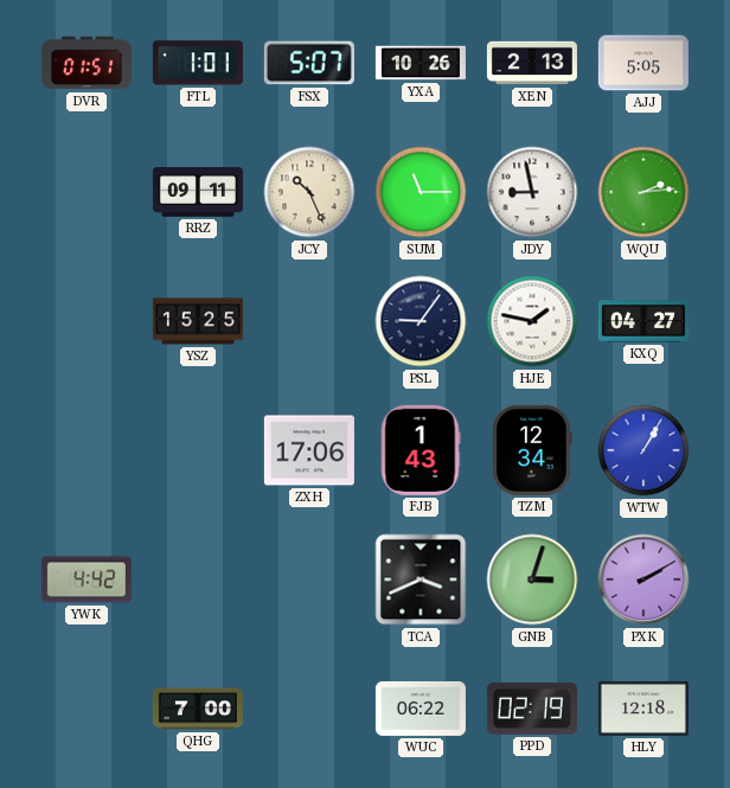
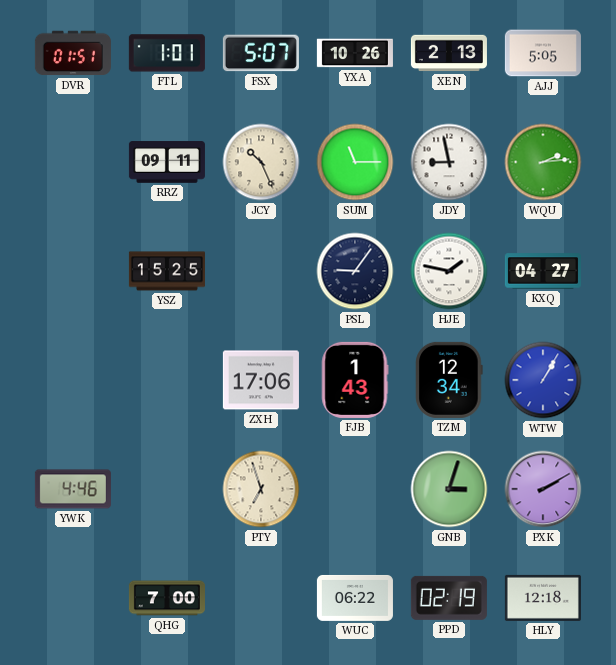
YWK: 4:42 -> 4:46 (73, 489)
PTY: none -> 6:57 (261, 489)
TCA: 3:41 -> none (421, 579)
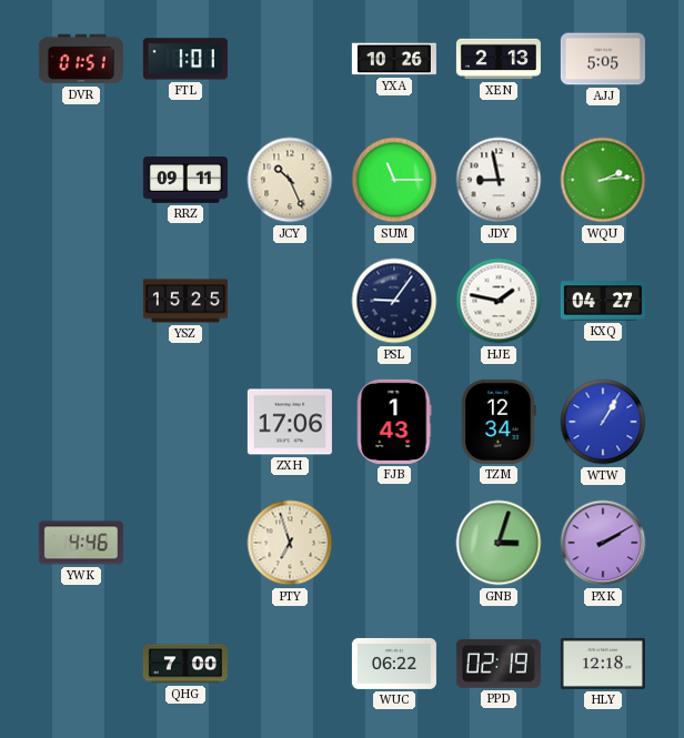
FSX: 5:07 -> none (261, 53)
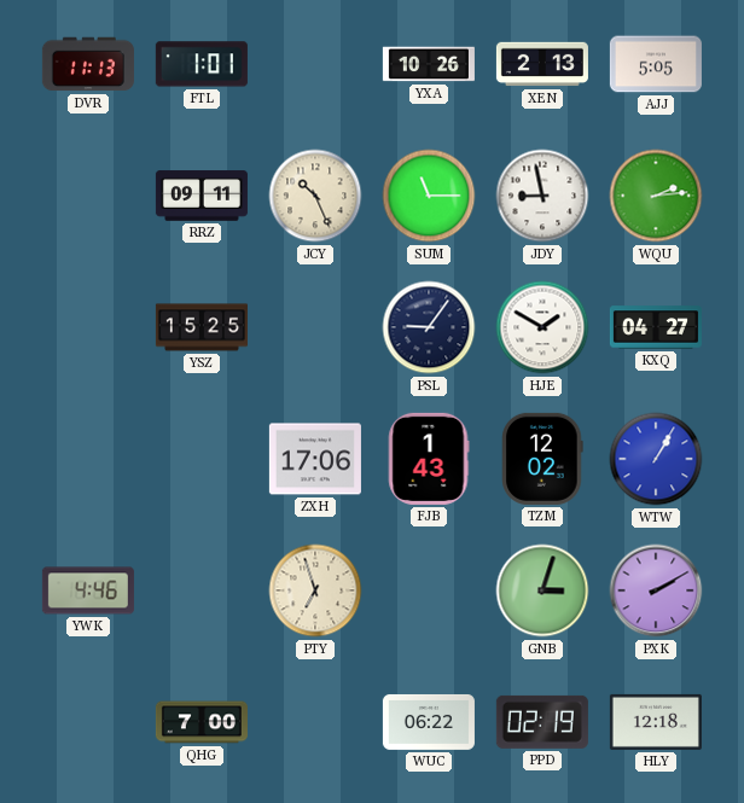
DVR: 01:51 -> 11:13 (88, 64)
HJE: 1:47 -> 1:50 (542, 327)
TZM: 12:34 -> 12:02 (542, 459)
